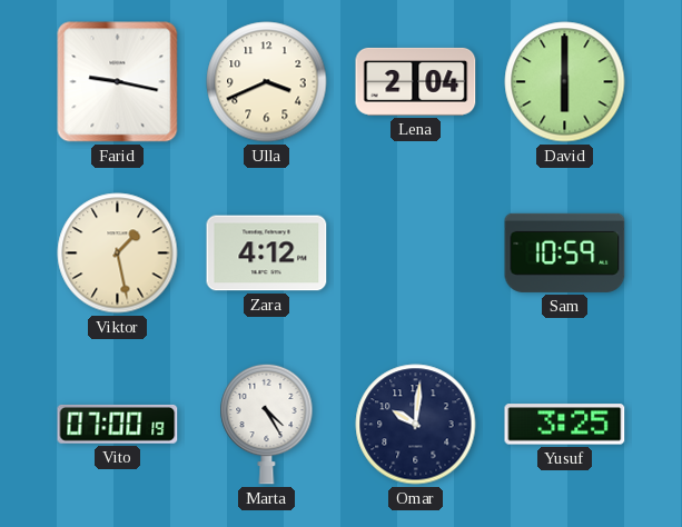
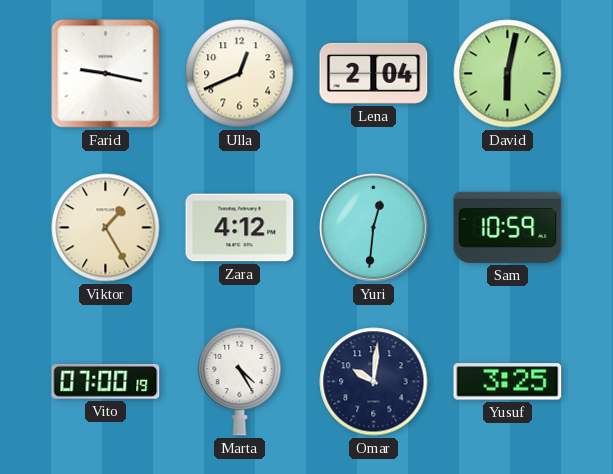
Ulla: 3:41 -> 12:41 (240, 74)
David: 6:00 -> 6:02 (508, 74)
Viktor: 1:28 -> 1:25 (106, 228)
Yuri: none -> 12:31 (373, 227)
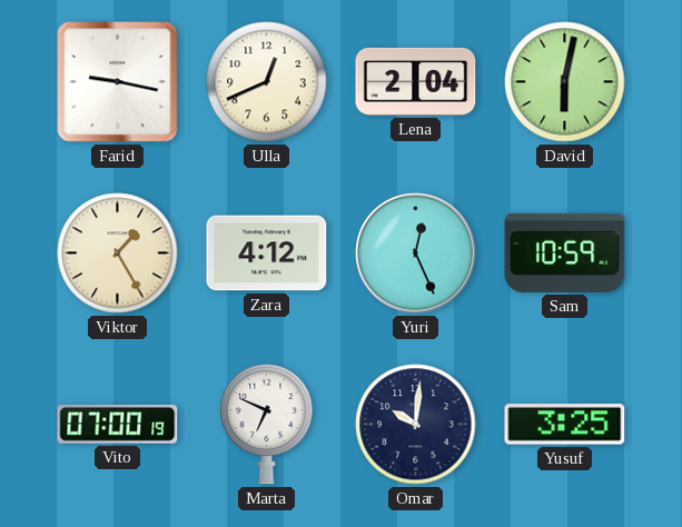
Yuri: 12:31 -> 12:26 (415, 252)
Marta: 4:25 -> 6:49 (267, 424)
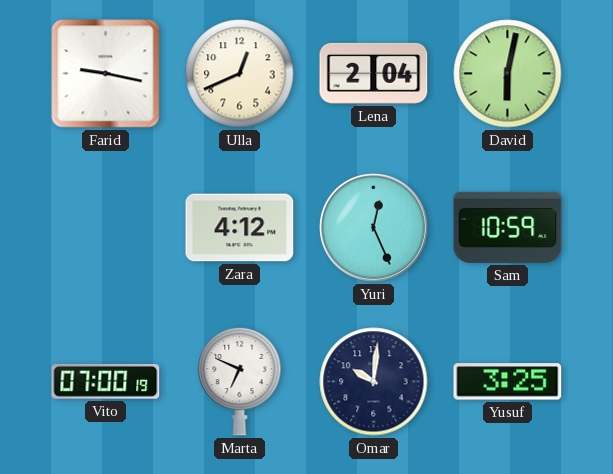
Viktor: 1:25 -> none (118, 253)
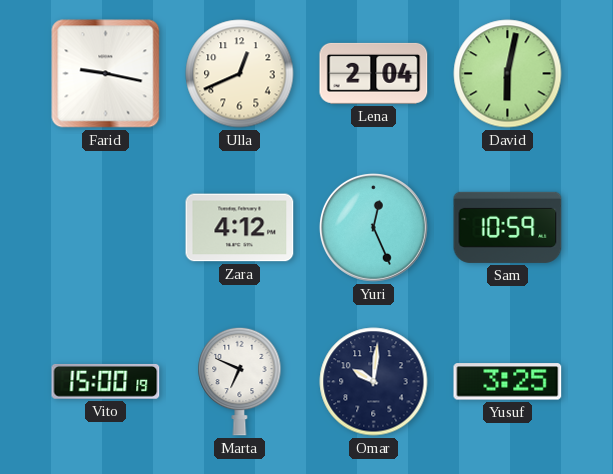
Vito: 07:00 -> 15:00 (106, 381)
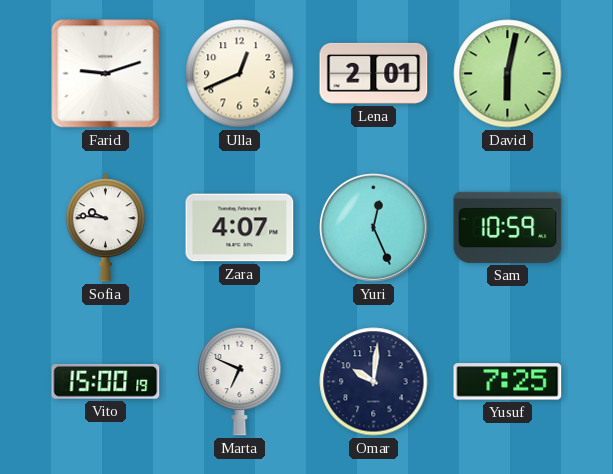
Farid: 9:17 -> 9:12 (106, 74)
Lena: 2:04 -> 2:01 (374, 73)
Sofia: none -> 9:46 (105, 228)
Zara: 4:12 -> 4:07 (240, 228)
Yusuf: 3:25 -> 7:25 (508, 382)
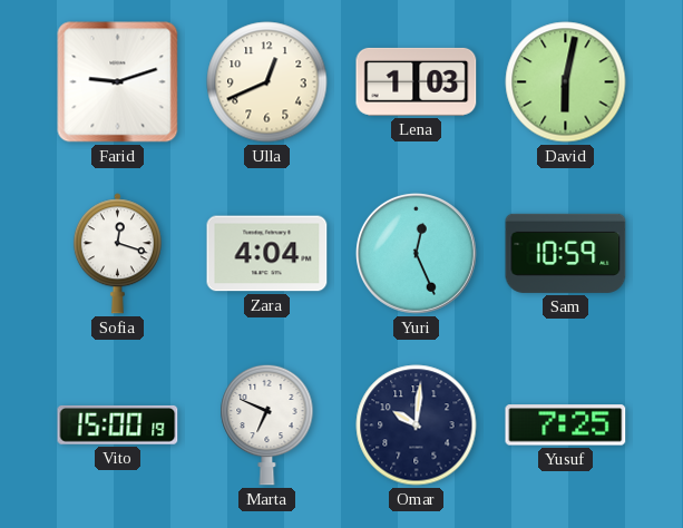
Lena: 2:01 -> 1:03 (417, 81)
Sofia: 9:46 -> 12:18 (117, 254)
Zara: 4:07 -> 4:04 (267, 254)
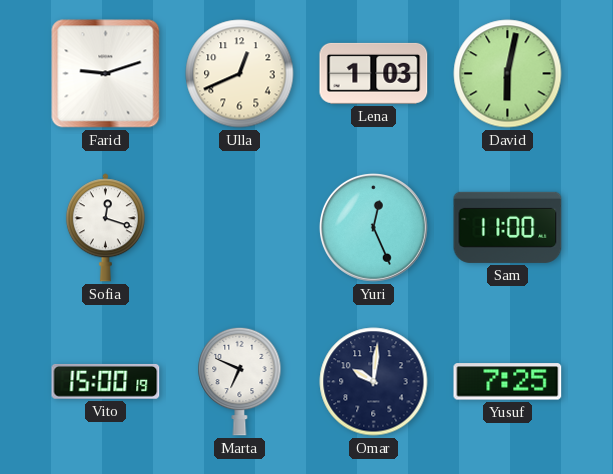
Zara: 4:04 -> none (267, 254)
Sam: 10:59 -> 11:00 (508, 227)
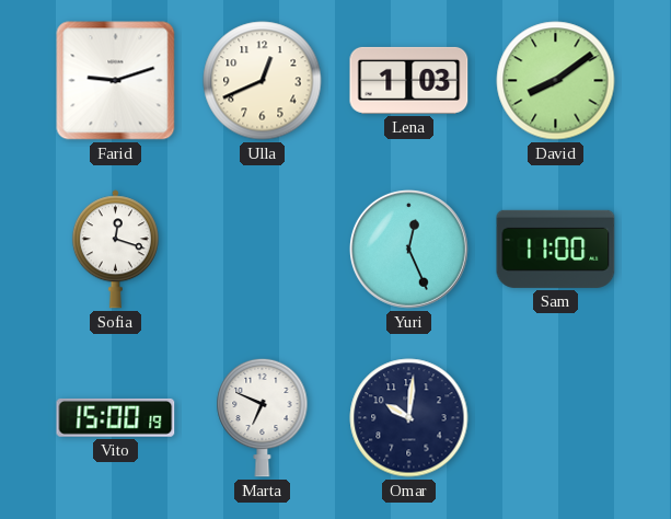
David: 6:02 -> 8:09 (556, 81)
Yusuf: 7:25 -> none (508, 382)
